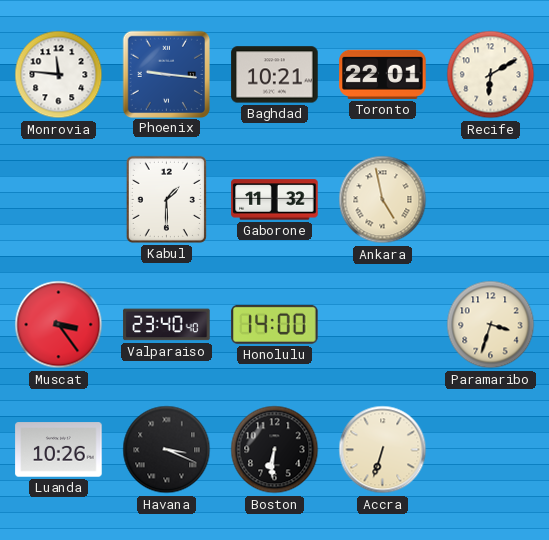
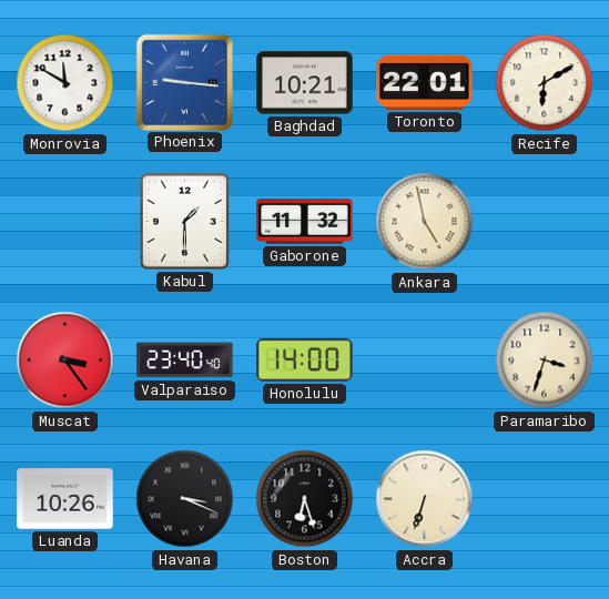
Monrovia: 11:46 -> 11:50 (65, 83)
Boston: 6:31 -> 6:27 (305, 499)
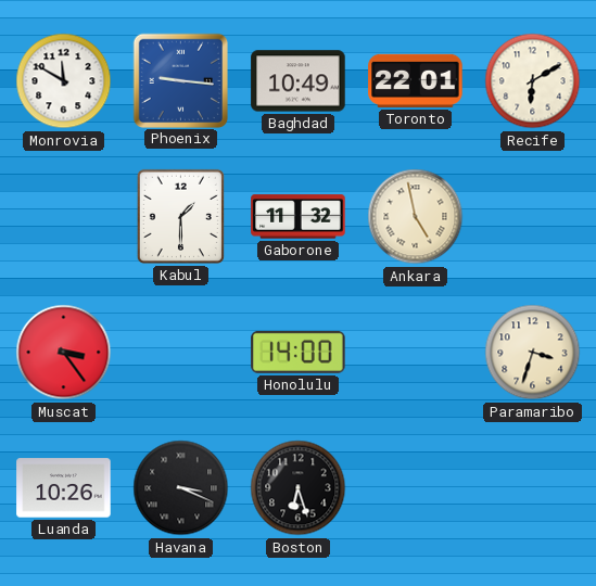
Baghdad: 10:21 -> 10:49 (299, 81)
Valparaiso: 23:40 -> none (185, 361)
Accra: 6:33 -> none (425, 499)
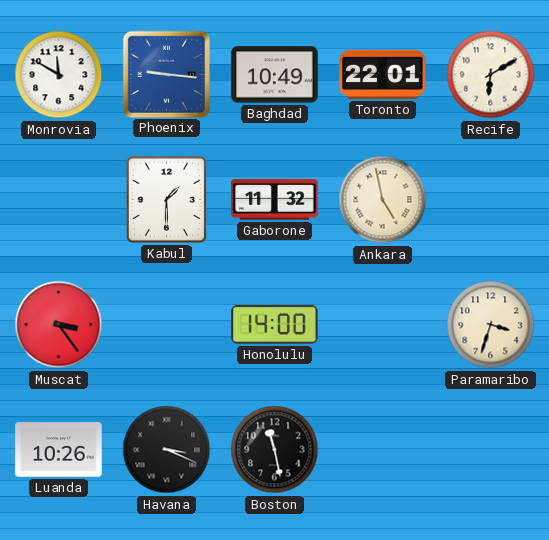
Boston: 6:27 -> 11:28 (275, 450)
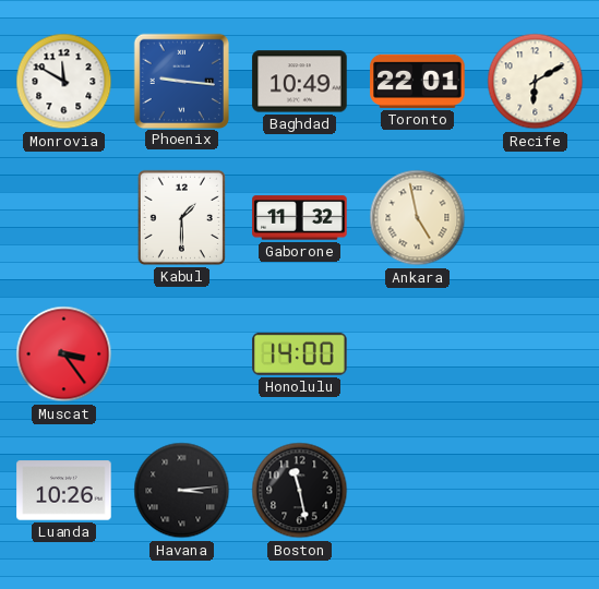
Paramaribo: 3:33 -> none (491, 325)
Havana: 3:19 -> 3:14 (182, 491)
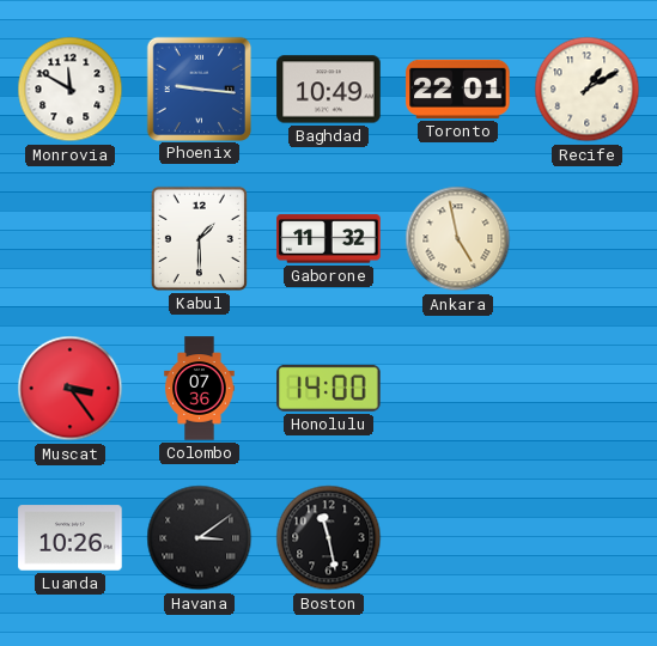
Recife: 6:10 -> 1:10 (588, 90)
Colombo: none -> 07:36 (200, 389)
Havana: 3:14 -> 3:09 (200, 538)
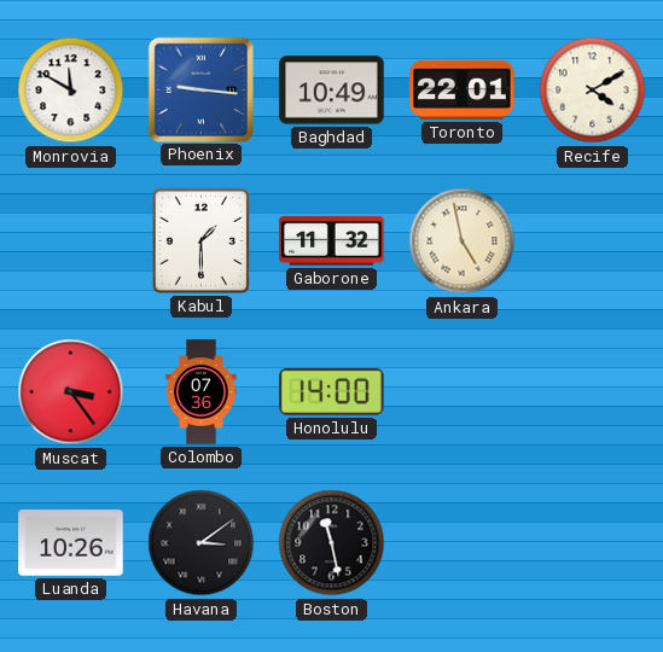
Recife: 1:10 -> 4:10 (593, 91)
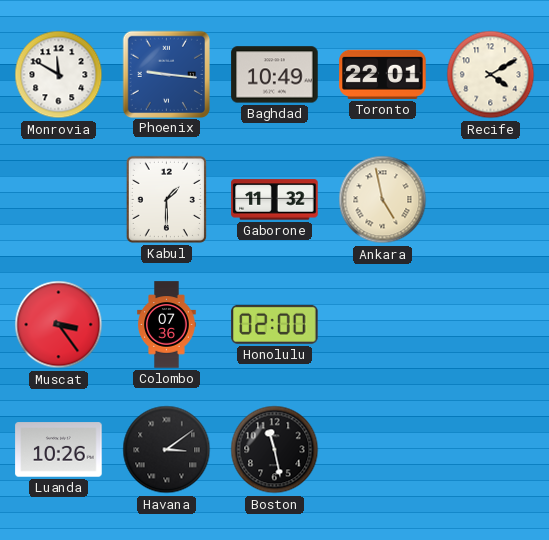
Honolulu: 14:00 -> 02:00 (275, 324)
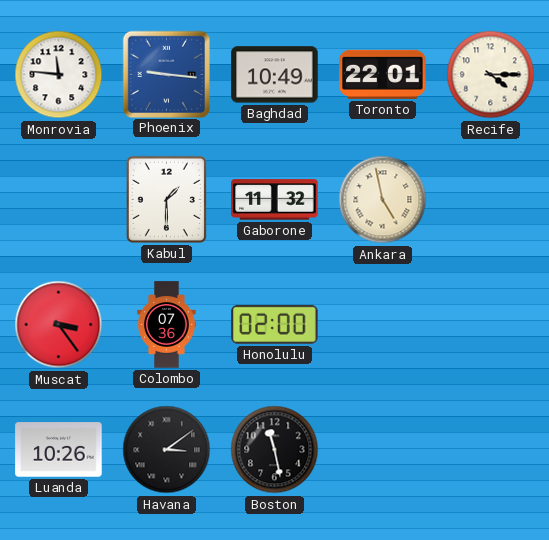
Monrovia: 11:50 -> 11:46 (59, 75)
Recife: 4:10 -> 4:15 (491, 75)
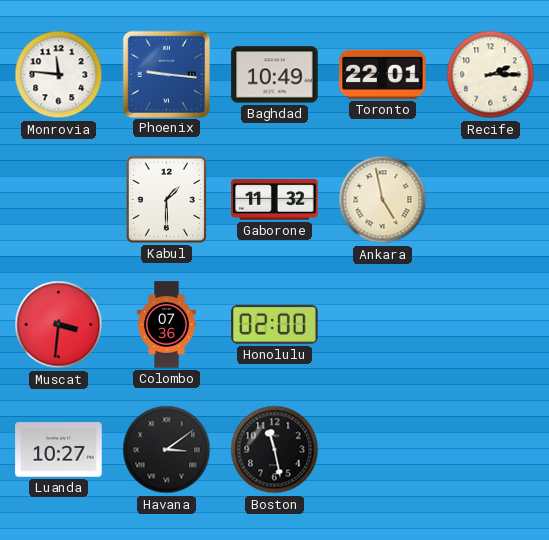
Recife: 4:15 -> 2:15 (491, 75)
Muscat: 3:24 -> 3:31 (59, 325)
Luanda: 10:26 -> 10:27 (59, 450)
